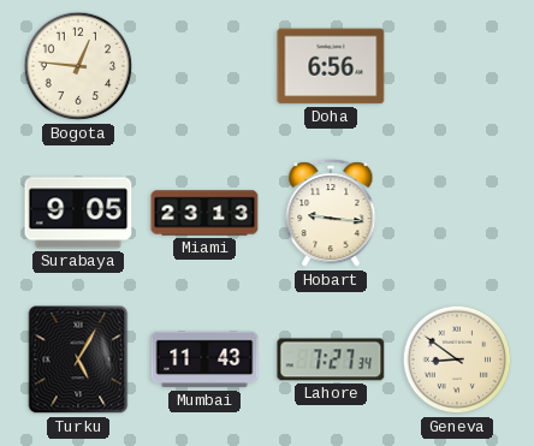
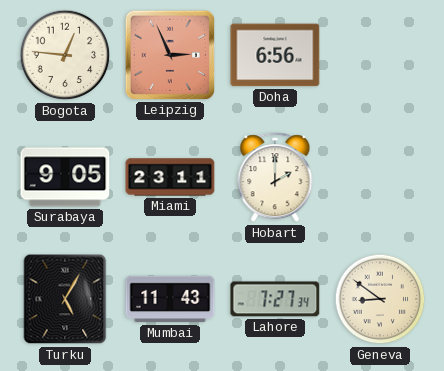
Leipzig: none -> 2:56 (170, 55)
Miami: 23:13 -> 23:11 (170, 177)
Hobart: 9:16 -> 2:00 (275, 178)
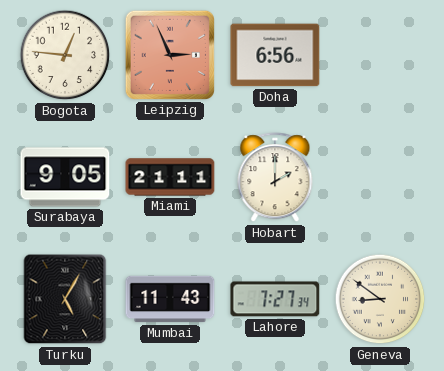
Miami: 23:11 -> 21:11 (170, 177)
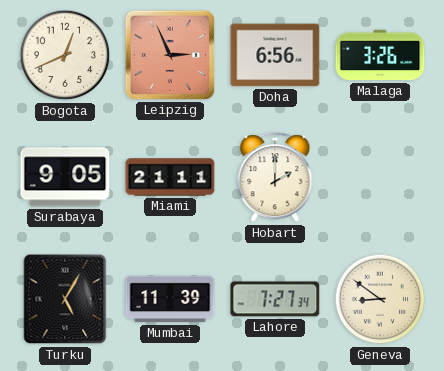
Bogota: 12:46 -> 12:41 (65, 55)
Malaga: none -> 3:26 (380, 55)
Mumbai: 11:43 -> 11:39 (170, 299)
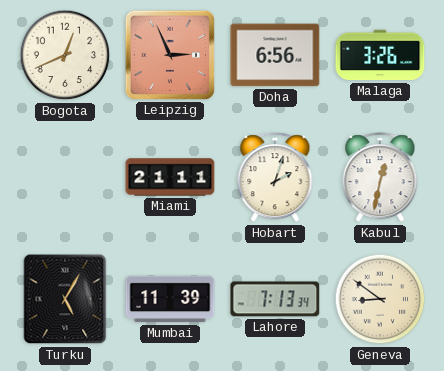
Surabaya: 9:05 -> none (65, 177)
Hobart: 2:00 -> 2:03 (275, 178)
Kabul: none -> 12:32 (380, 178)
Lahore: 7:27 -> 7:13 (275, 299)
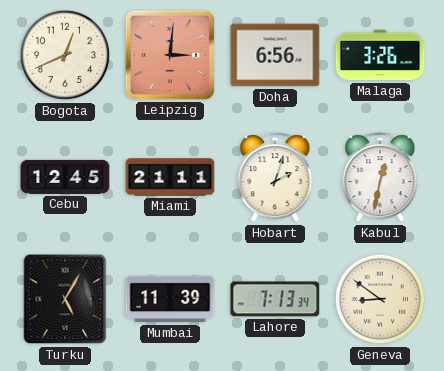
Leipzig: 2:56 -> 3:01 (170, 55)
Cebu: none -> 12:45 (65, 177)
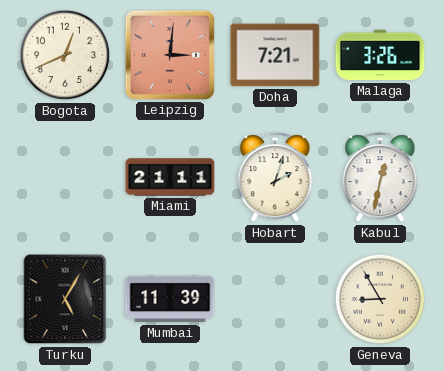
Doha: 6:56 -> 7:21 (275, 55)
Cebu: 12:45 -> none (65, 177)
Lahore: 7:13 -> none (275, 299)
Geneva: 8:51 -> 8:55 (380, 299)
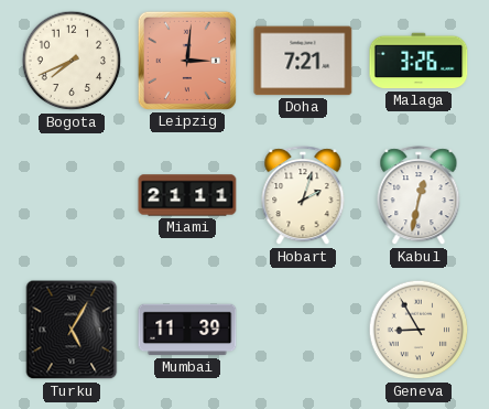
Bogota: 12:41 -> 7:41 (72, 61)
